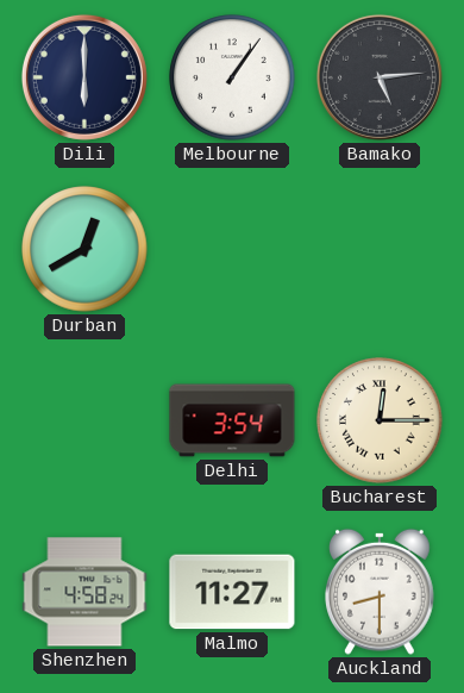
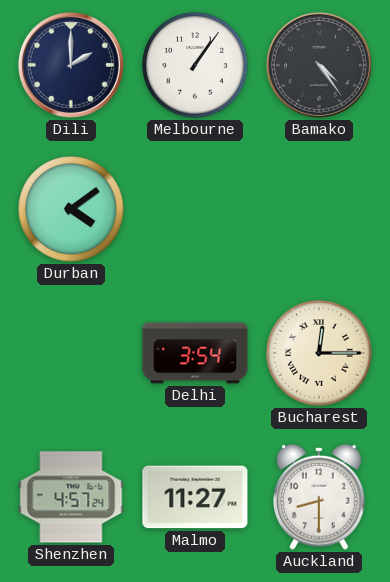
Dili: 6:00 -> 2:00 (71, 65)
Bamako: 5:14 -> 4:24 (319, 65)
Durban: 12:40 -> 4:09 (71, 209)
Shenzhen: 4:58 -> 4:57 (71, 497)
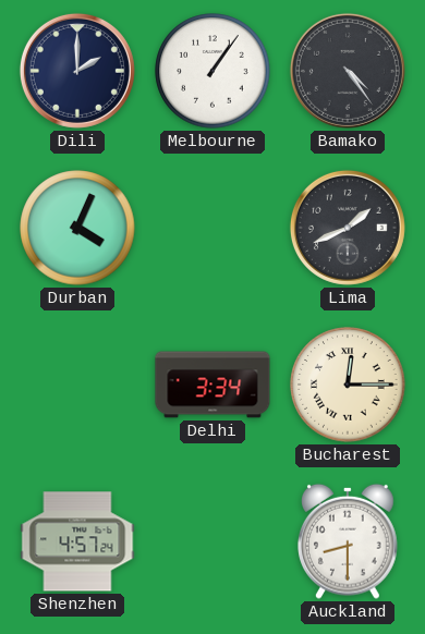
Durban: 4:09 -> 4:04 (77, 228)
Lima: none -> 1:41 (348, 228)
Delhi: 3:54 -> 3:34 (212, 385)
Malmo: 11:27 -> none (195, 497)
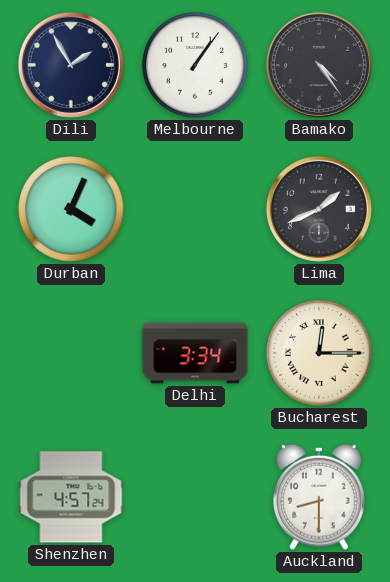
Dili: 2:00 -> 1:55 (71, 65)
